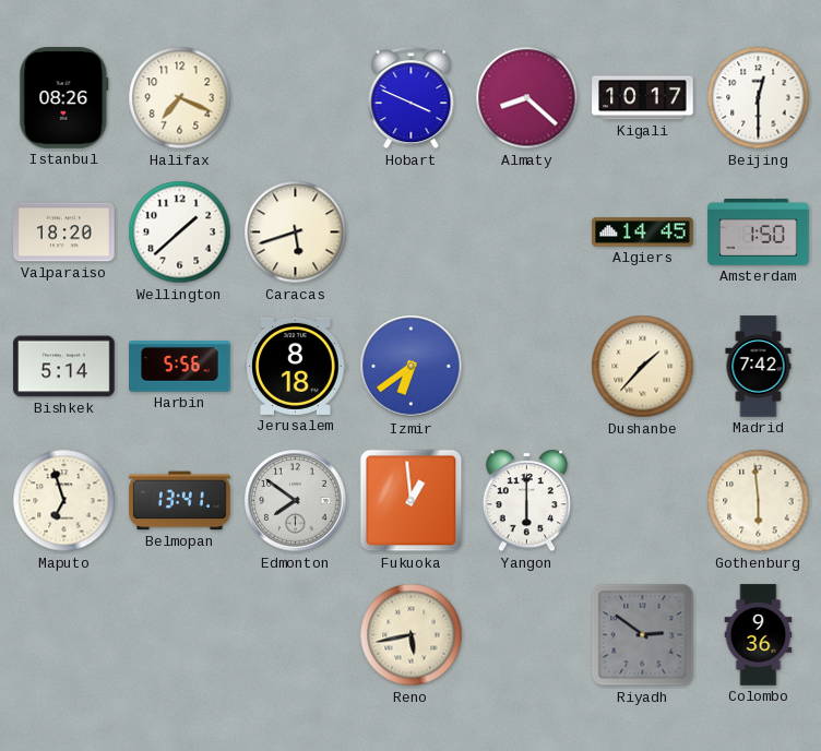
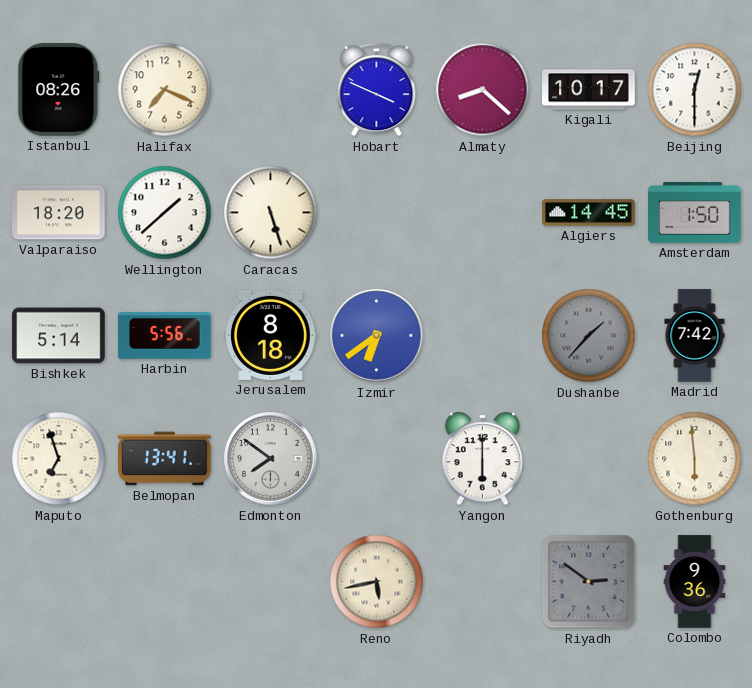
Caracas: 5:42 -> 5:27 (271, 213)
Dushanbe dial: cream -> grey (589, 336)
Fukuoka: 12:59 -> none (412, 501)
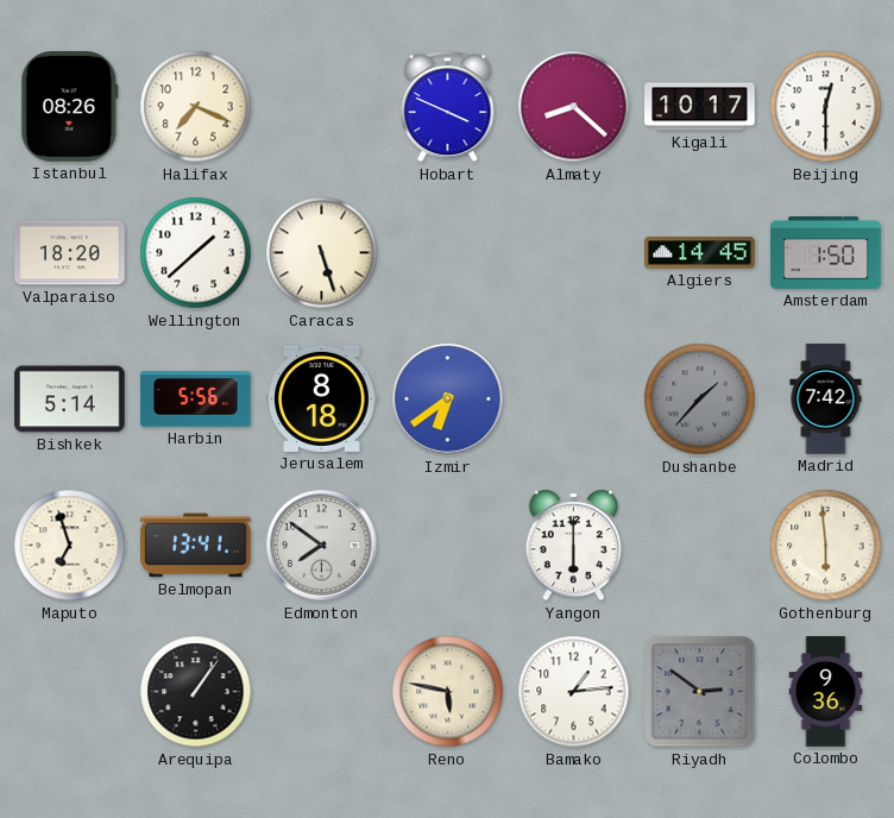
Arequipa: none -> 1:06 (196, 692)
Reno: 5:43 -> 5:47 (448, 692)
Bamako: none -> 1:14 (574, 692)
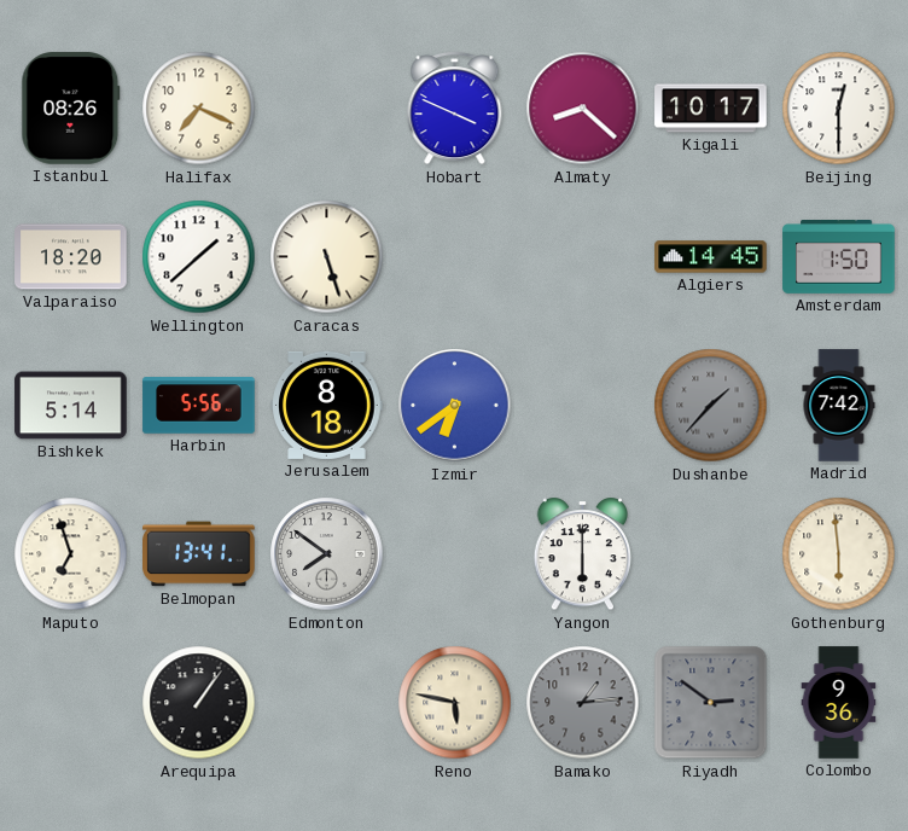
Bamako dial: white -> grey (583, 703)
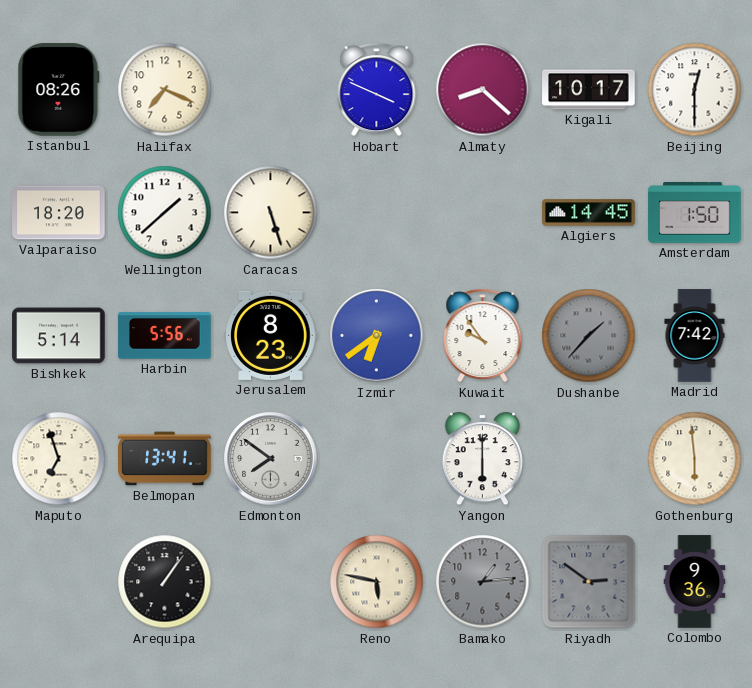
Jerusalem: 8:18 -> 8:23 (271, 335)
Kuwait: none -> 9:54 (483, 336)
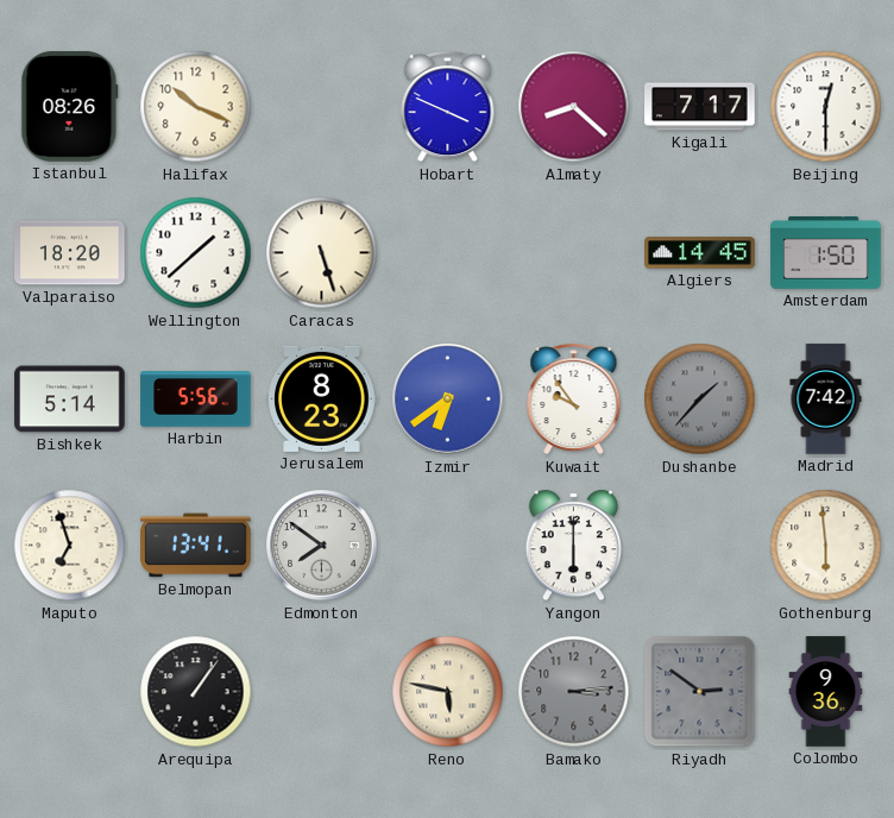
Halifax: 7:19 -> 10:19 (196, 107)
Kigali: 10:17 -> 7:17 (700, 107)
Bamako: 1:14 -> 3:14 (574, 692)
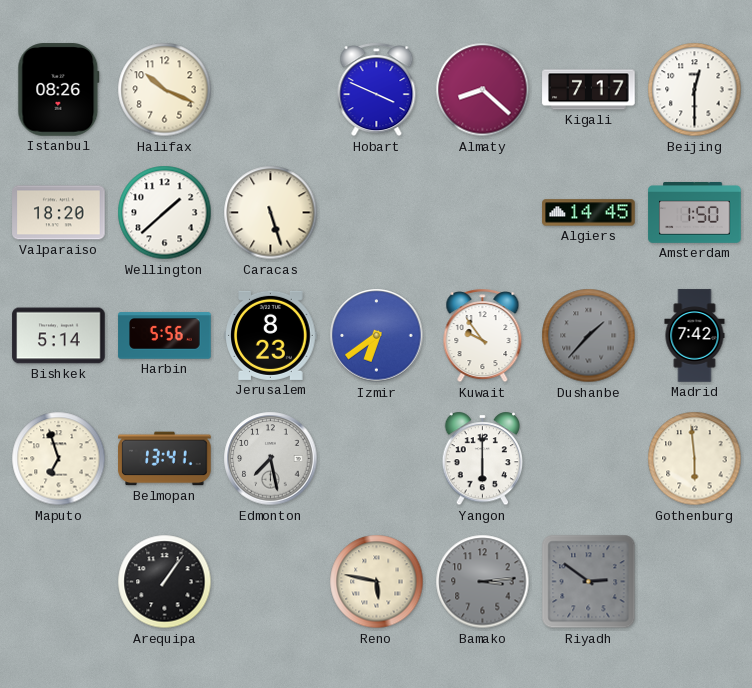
Edmonton: 7:51 -> 7:28 (271, 459)
Colombo: 9:36 -> none (826, 692)
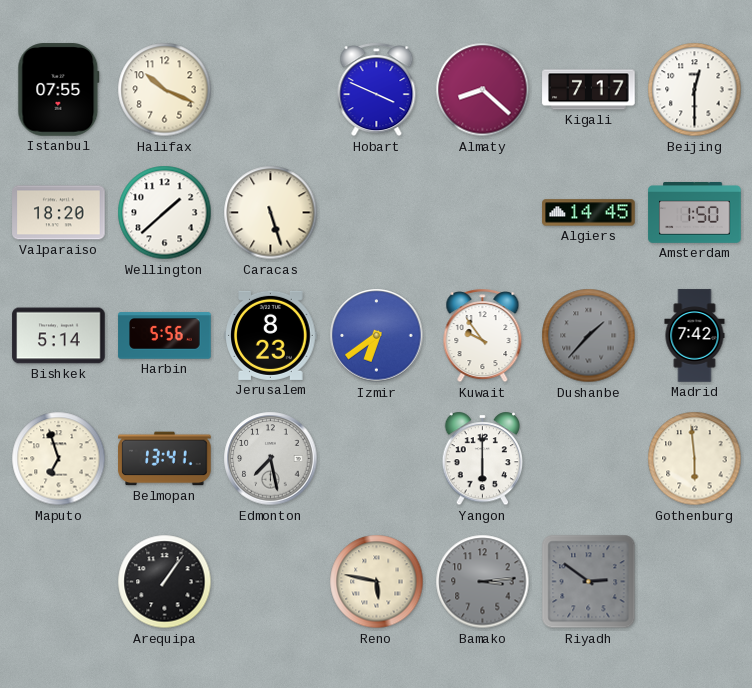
Istanbul: 08:26 -> 07:55 (59, 90)
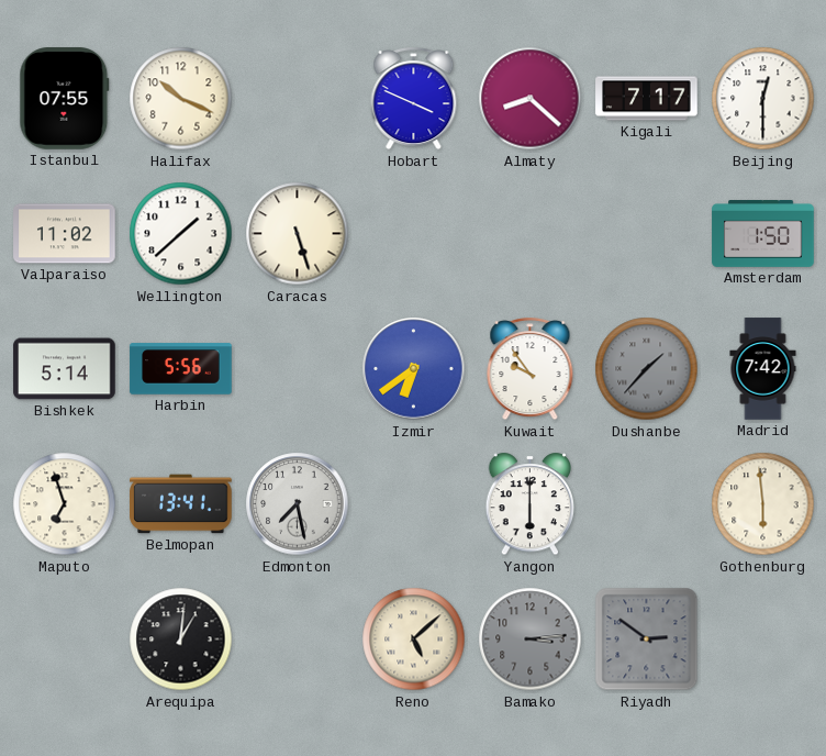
Valparaiso: 18:20 -> 11:02 (65, 234)
Algiers: 14:45 -> none (589, 213)
Jerusalem: 8:23 -> none (271, 335)
Arequipa: 1:06 -> 1:01 (181, 640)
Reno: 5:47 -> 5:08 (414, 640)
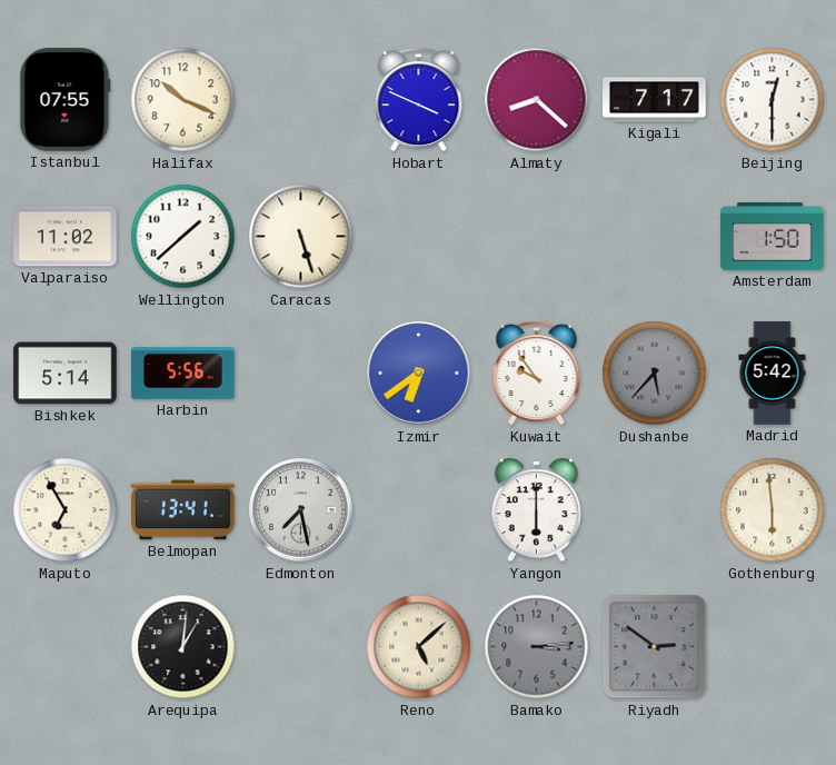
Dushanbe: 1:37 -> 5:37 (655, 374)
Madrid: 7:42 -> 5:42 (773, 374)
Maputo: 6:57 -> 6:55 (66, 510)
